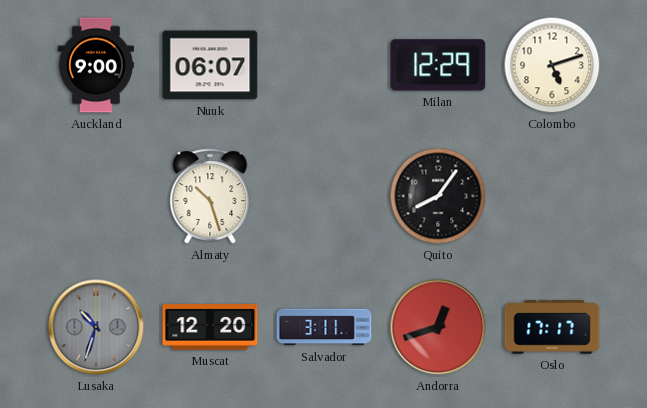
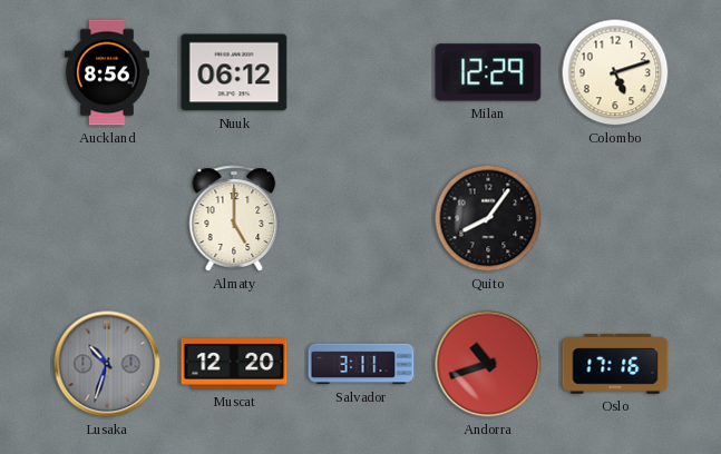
Auckland: 9:00 -> 8:56 (107, 72)
Nuuk: 06:07 -> 06:12 (234, 72)
Almaty: 10:27 -> 5:00 (234, 218)
Andorra: 12:42 -> 10:42 (488, 364)
Oslo: 17:17 -> 17:16 (615, 364)
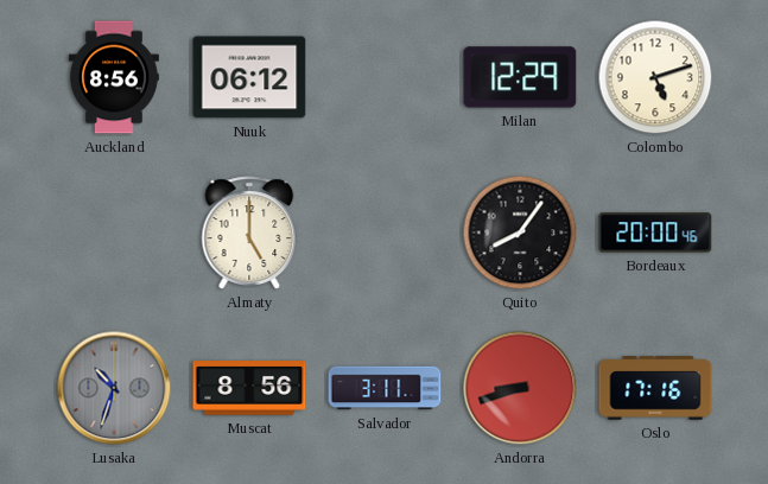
Bordeaux: none -> 20:00 (655, 233)
Muscat: 12:20 -> 8:56 (249, 388)
Andorra: 10:42 -> 8:42 (520, 388)
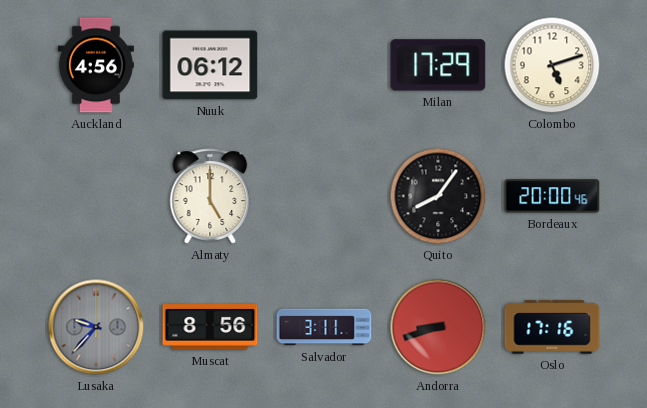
Auckland: 8:56 -> 4:56 (96, 65)
Milan: 12:29 -> 17:29 (438, 65)
Lusaka: 10:33 -> 9:37 (96, 327)
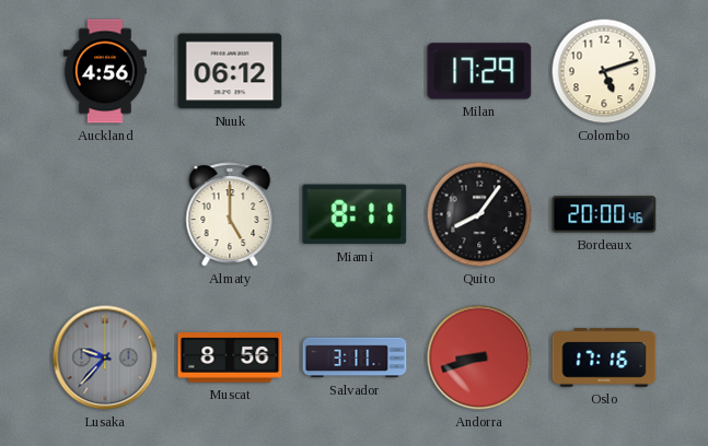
Miami: none -> 8:11 (355, 214)
